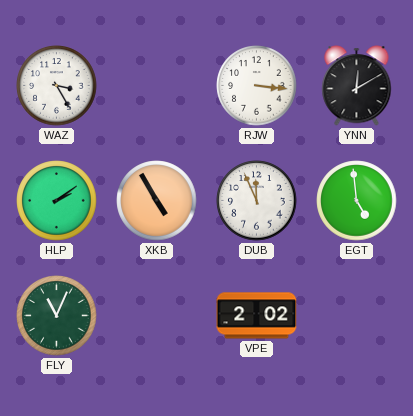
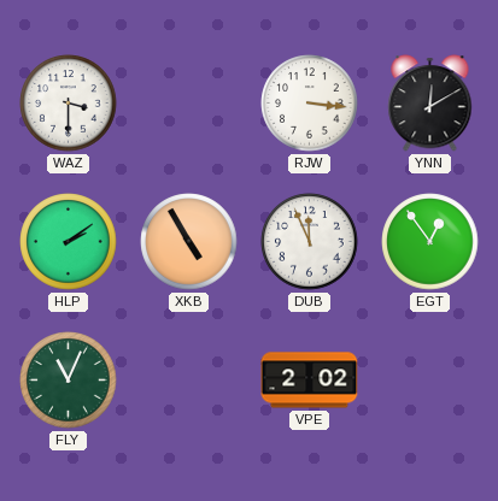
WAZ: 3:25 -> 3:30 (69, 104)
EGT: 4:59 -> 12:54 (430, 242)
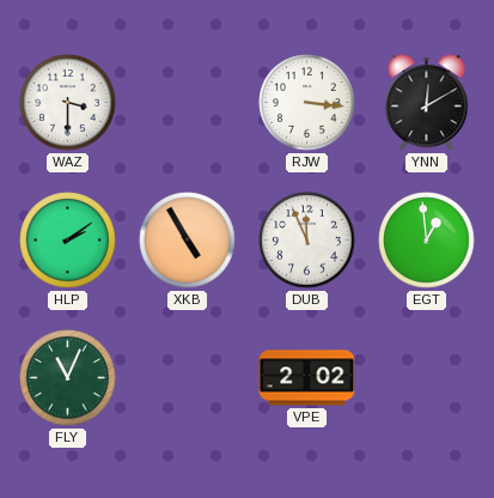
EGT: 12:54 -> 12:59 (427, 241)
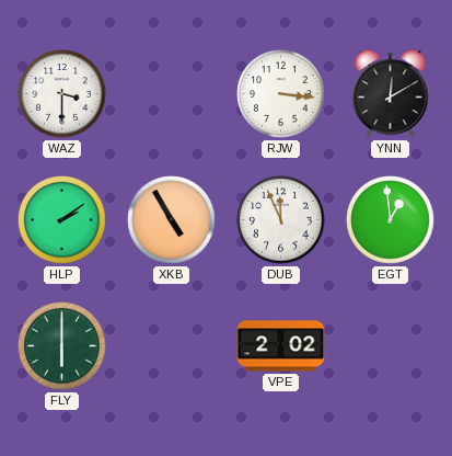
FLY: 11:04 -> 6:00 (62, 346)
